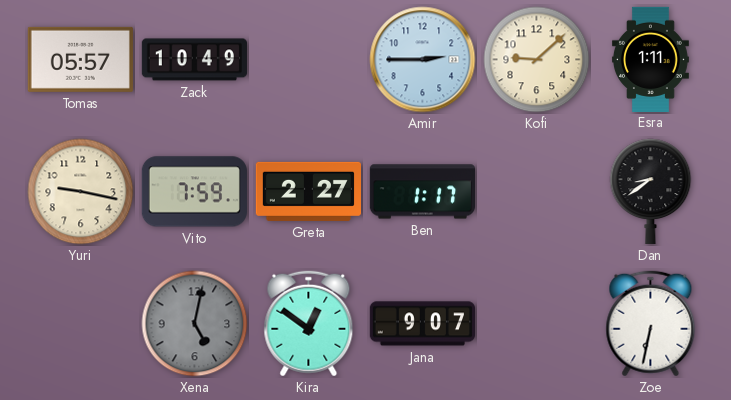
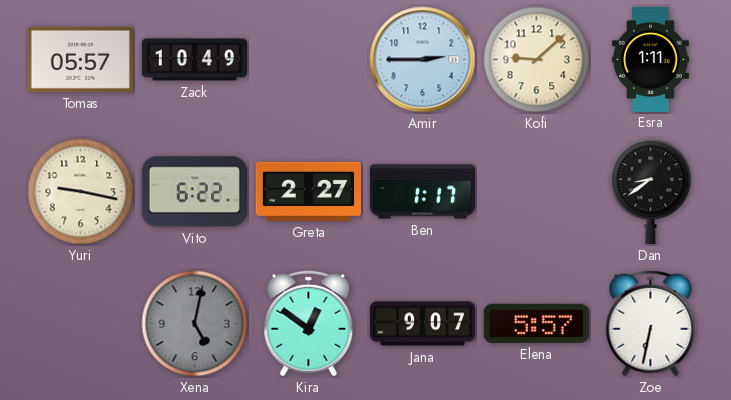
Vito: 7:59 -> 6:22 (194, 192)
Elena: none -> 5:57 (536, 323)
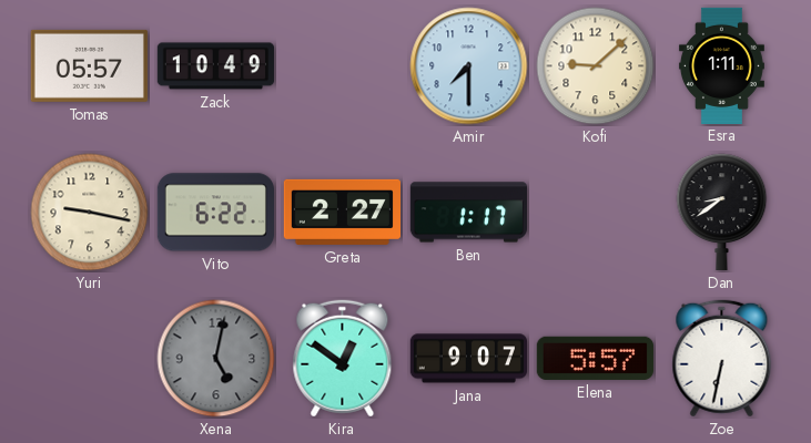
Amir: 2:45 -> 7:30 (469, 66)
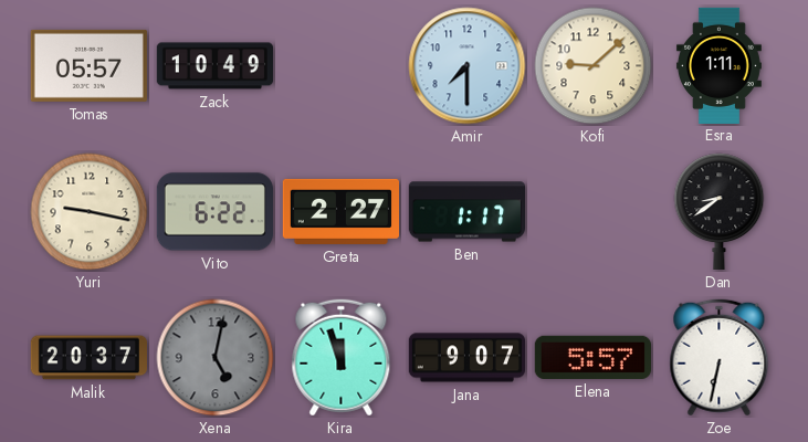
Malik: none -> 20:37 (88, 358)
Kira: 12:51 -> 11:57 (342, 358)
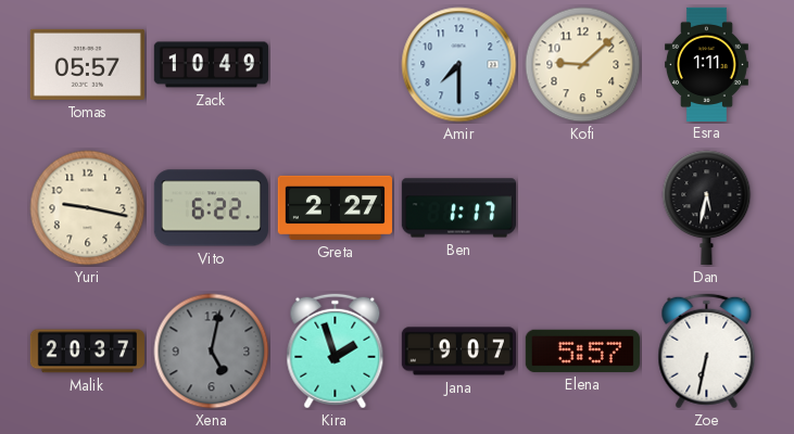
Dan: 8:39 -> 5:32 (707, 207)
Kira: 11:57 -> 1:57 (336, 352)
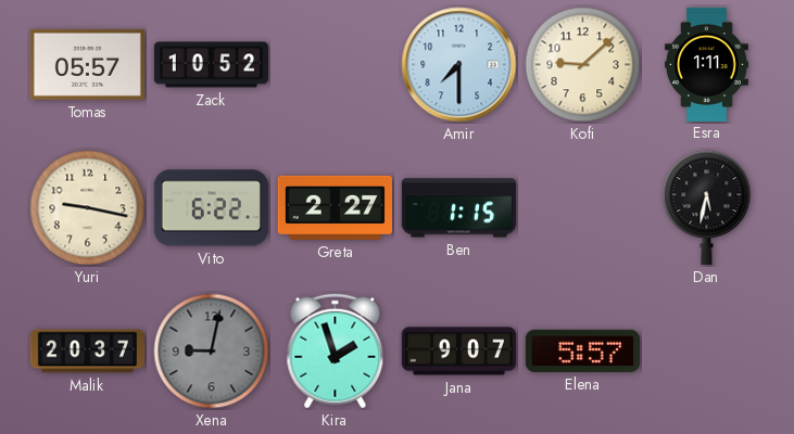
Zack: 10:49 -> 10:52 (211, 65)
Ben: 1:17 -> 1:15 (458, 208)
Xena: 5:02 -> 9:02 (212, 352)
Zoe: 6:32 -> none (707, 352)
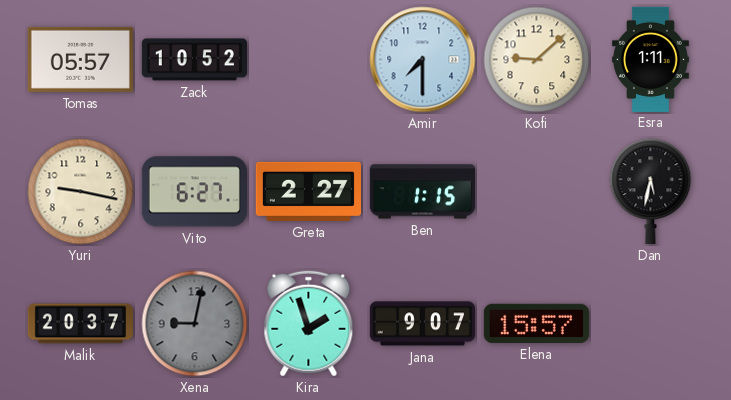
Vito: 6:22 -> 6:27 (194, 192)
Elena: 5:57 -> 15:57 (536, 323)
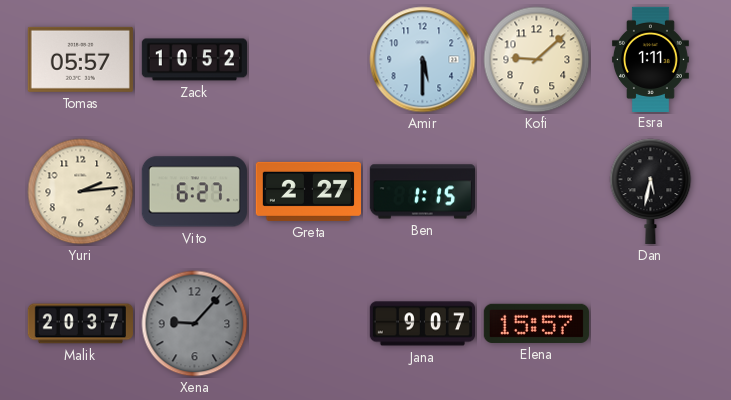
Amir: 7:30 -> 5:30 (423, 60)
Yuri: 9:17 -> 2:14 (81, 192)
Xena: 9:02 -> 9:07 (195, 324)
Kira: 1:57 -> none (309, 324)
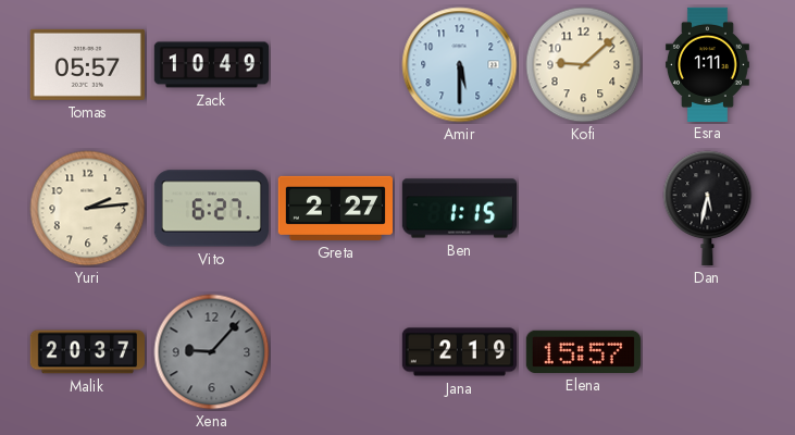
Zack: 10:52 -> 10:49 (211, 65)
Jana: 9:07 -> 2:19 (459, 352)
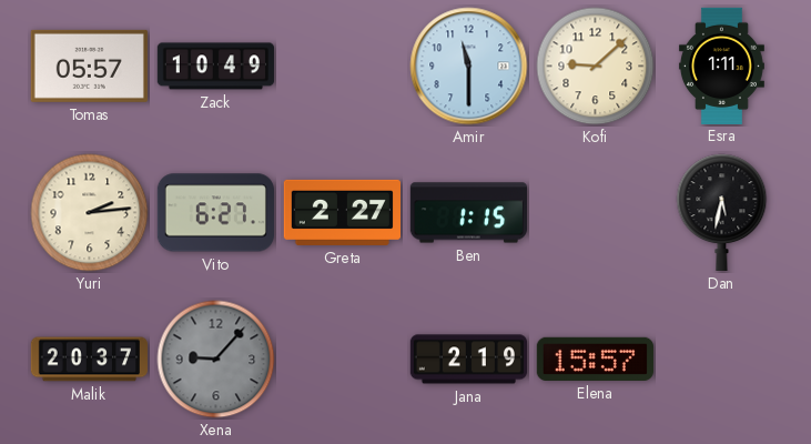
Amir: 5:30 -> 11:30 (469, 67)
